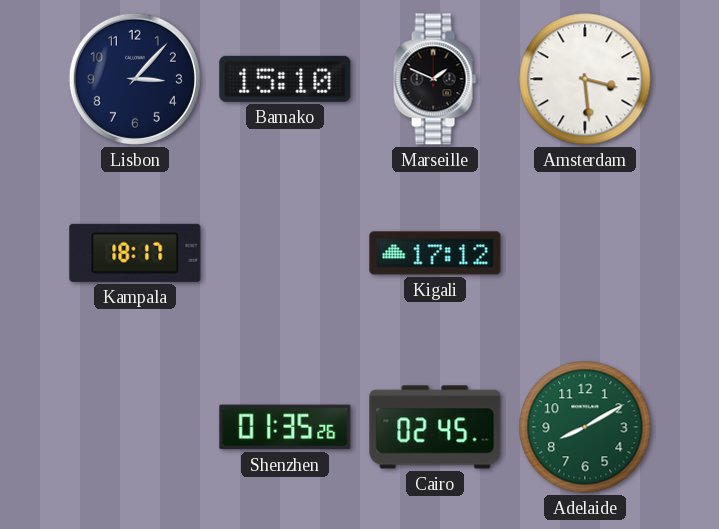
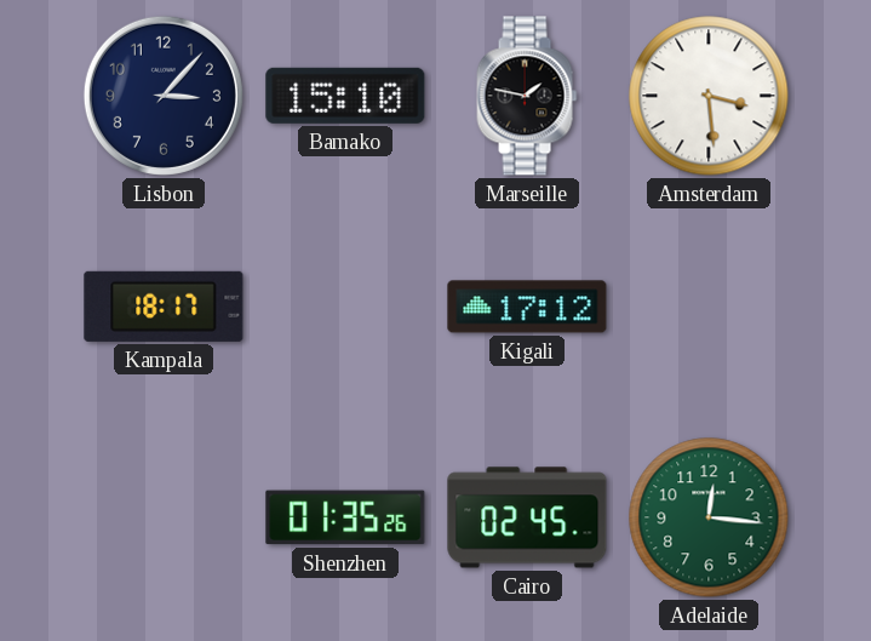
Marseille: 1:49 -> 1:47 (527, 96)
Adelaide: 8:10 -> 12:16 (709, 517)
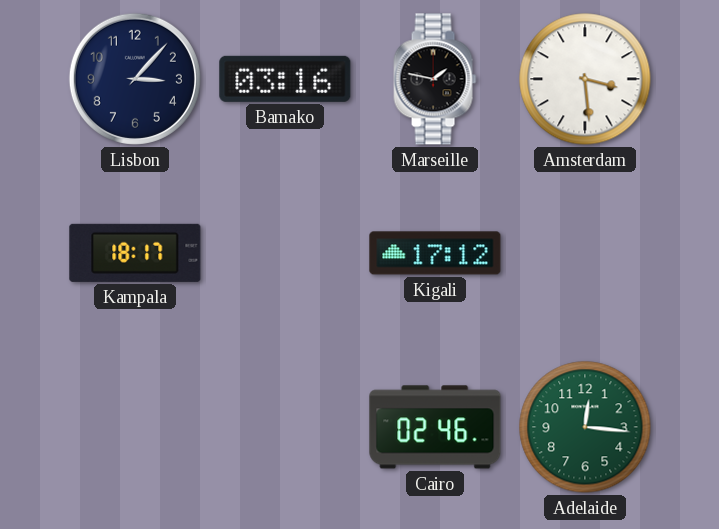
Bamako: 15:10 -> 03:16 (285, 79)
Shenzhen: 01:35 -> none (345, 517)
Cairo: 02:45 -> 02:46 (435, 427)
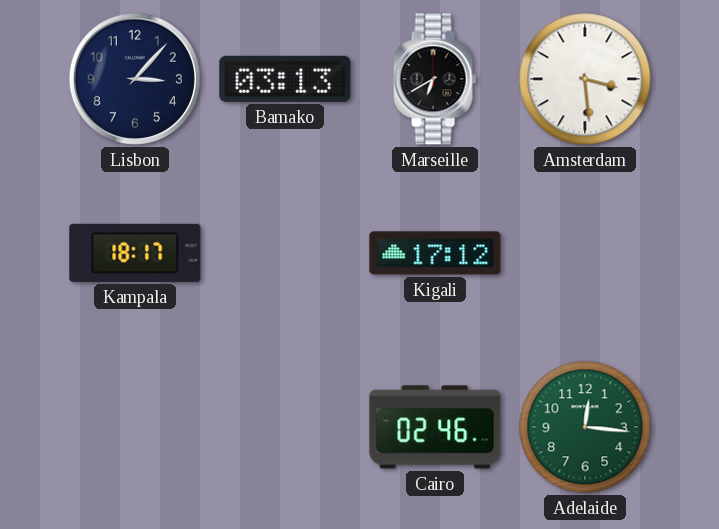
Bamako: 03:16 -> 03:13 (285, 79)
Marseille: 1:47 -> 6:40 (435, 79)
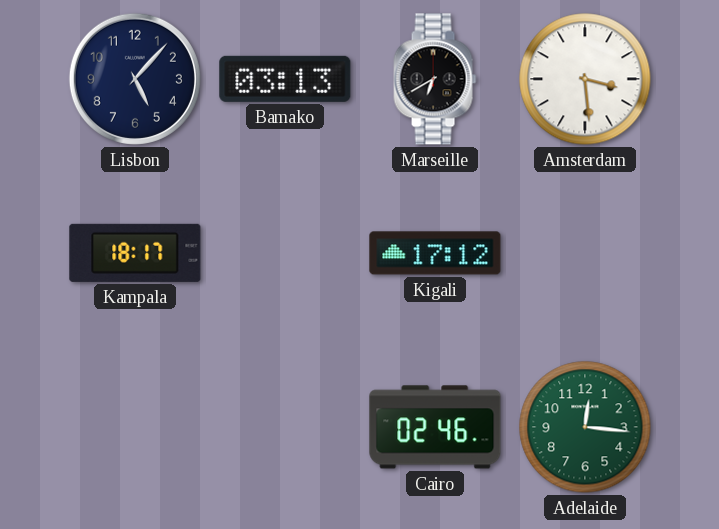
Lisbon: 3:07 -> 5:07 (135, 79)
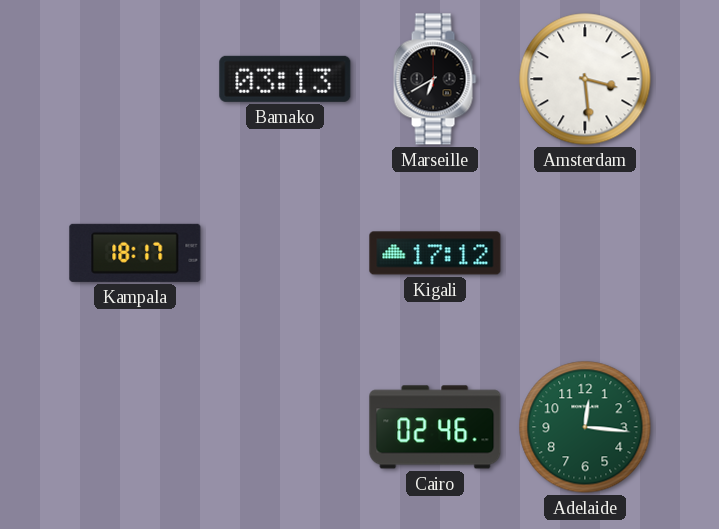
Lisbon: 5:07 -> none (135, 79)
